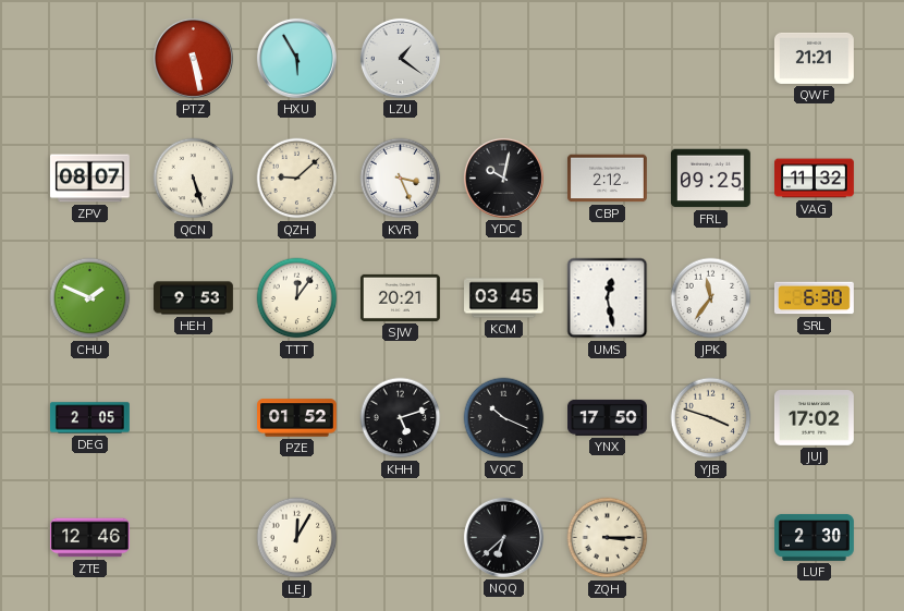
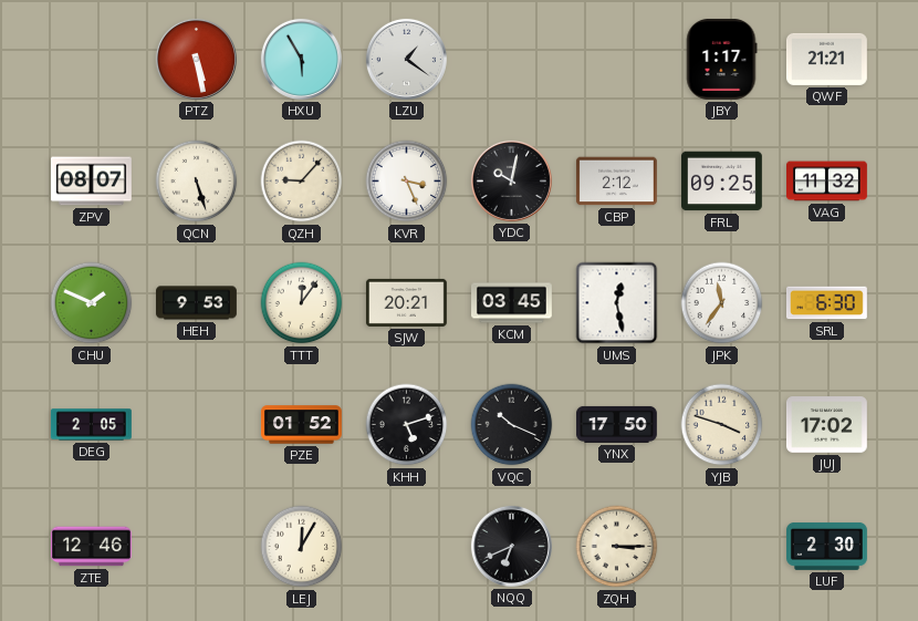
JBY: none -> 1:17 (721, 59)
QZH: 9:08 -> 9:07 (302, 182)
NQQ: 6:38 -> 6:41 (511, 546)
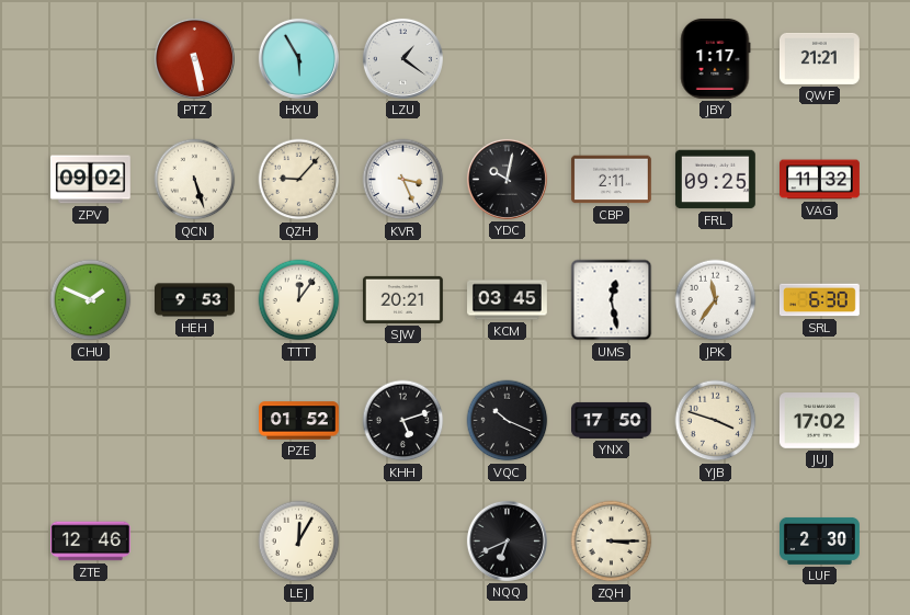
ZPV: 08:07 -> 09:02 (90, 180)
CBP: 2:12 -> 2:11 (611, 180)
DEG: 2:05 -> none (92, 425)
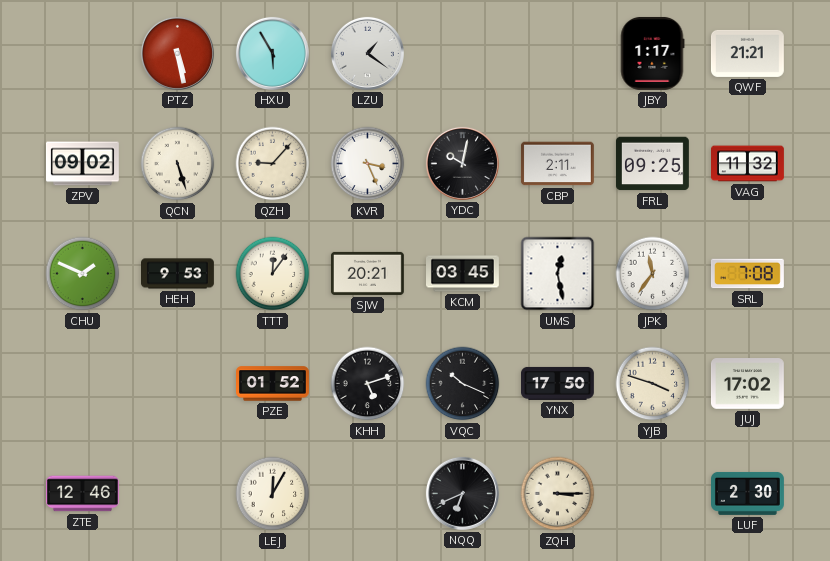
SRL: 6:30 -> 7:08 (748, 274)
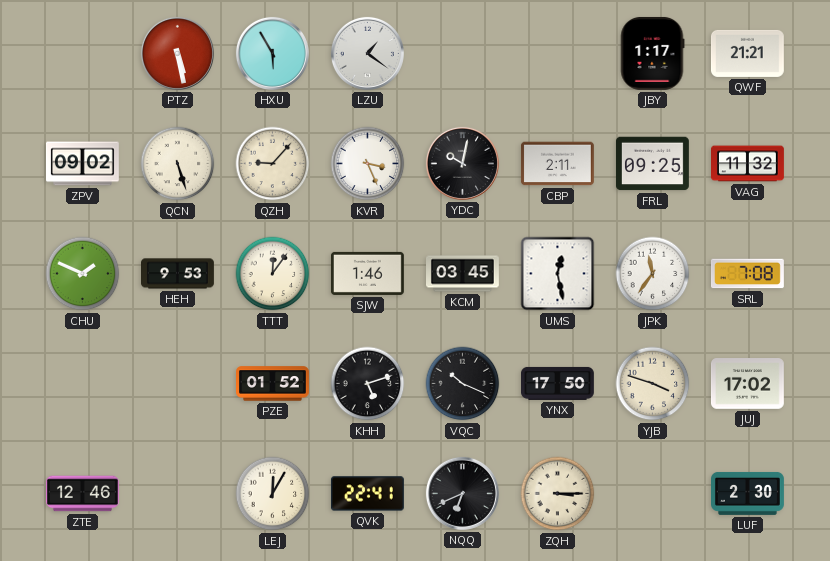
SJW: 20:21 -> 1:46 (367, 273)
QVK: none -> 22:41 (367, 494)
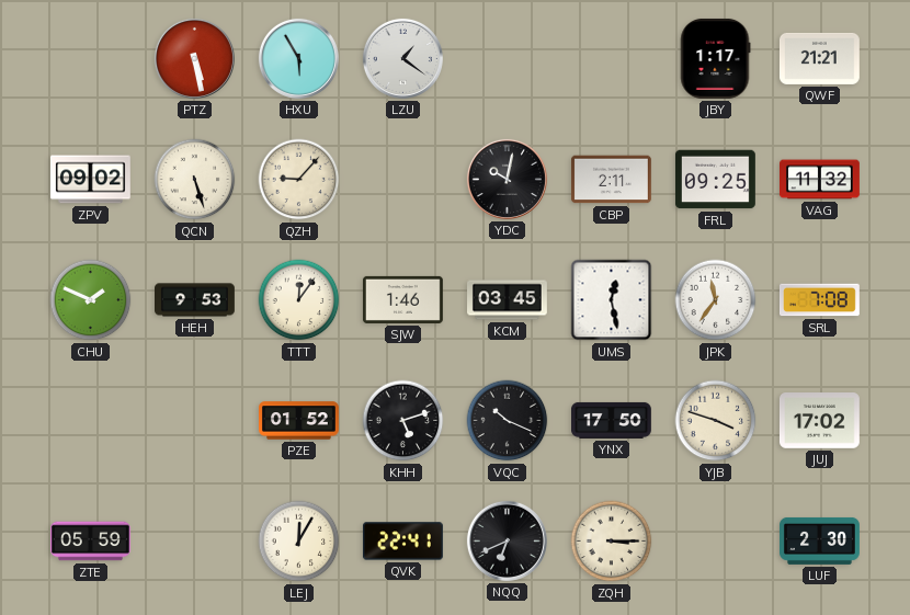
KVR: 3:26 -> none (368, 164)
ZTE: 12:46 -> 05:59 (91, 542)
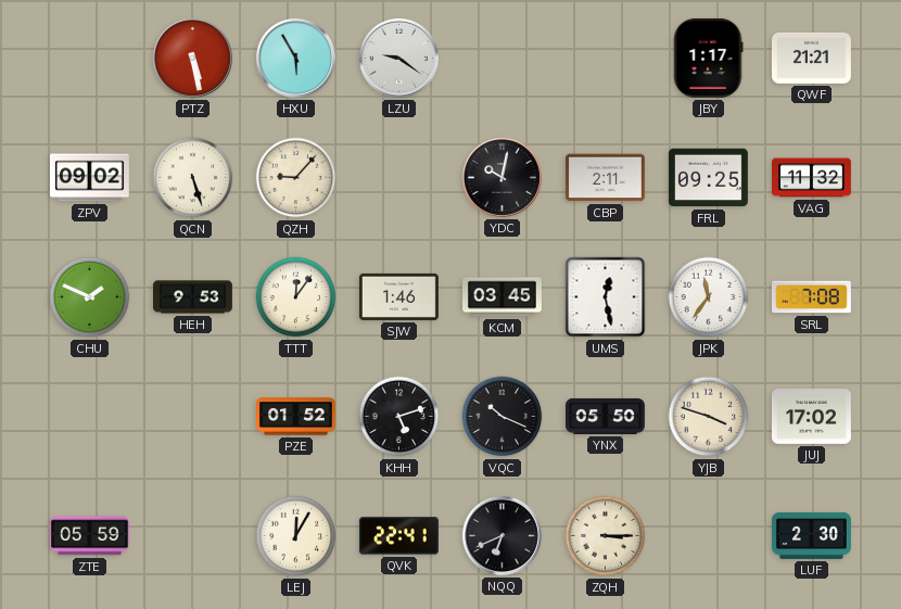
LZU: 1:21 -> 9:21 (398, 58)
YNX: 17:50 -> 05:50 (606, 416)
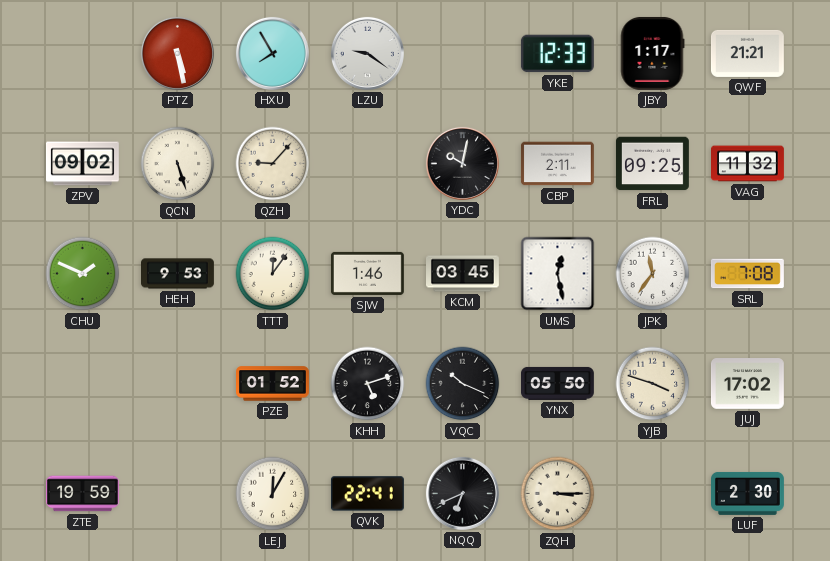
HXU: 5:55 -> 7:55 (272, 53)
YKE: none -> 12:33 (557, 54)
ZTE: 05:59 -> 19:59 (83, 494)
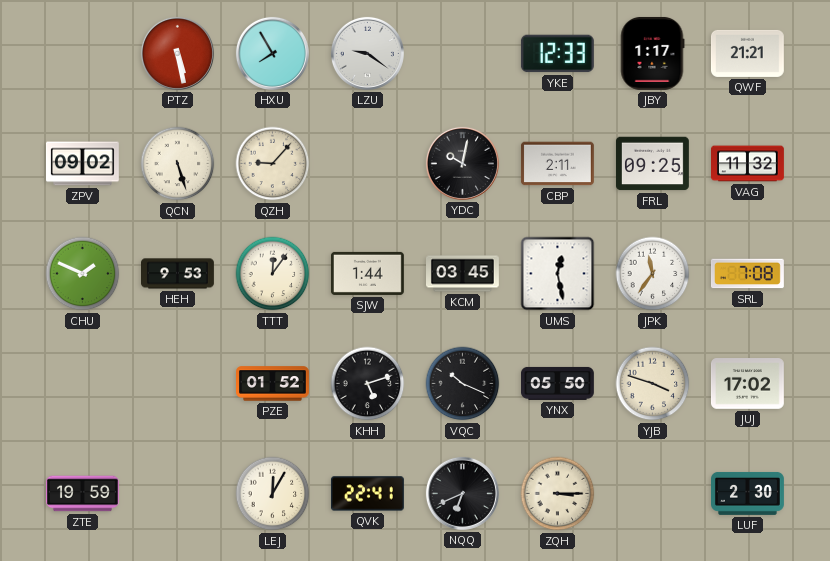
SJW: 1:46 -> 1:44 (367, 273)
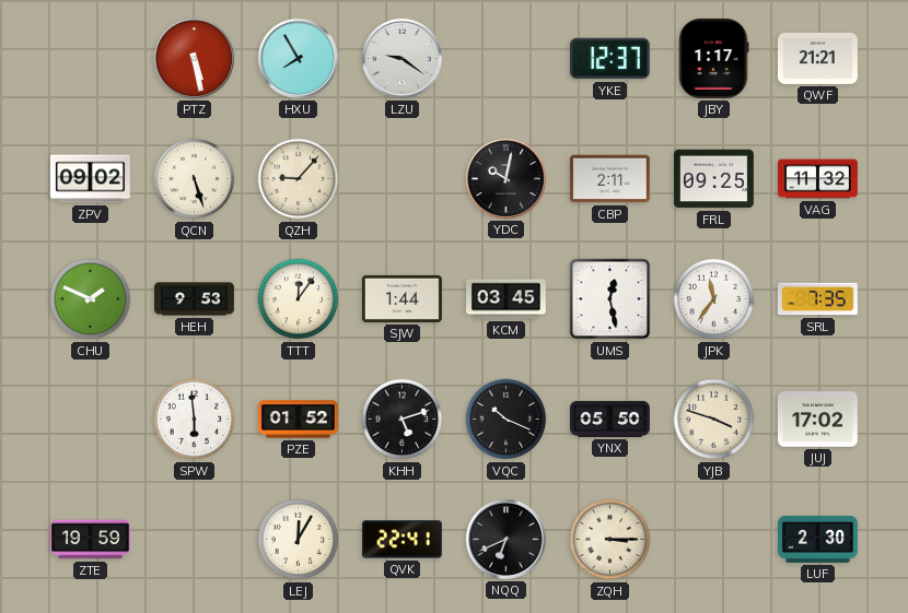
YKE: 12:33 -> 12:37 (609, 59)
SRL: 7:08 -> 7:35 (818, 299)
SPW: none -> 5:59 (195, 420)
